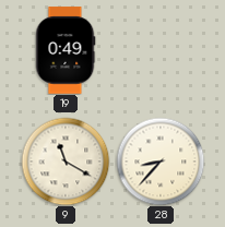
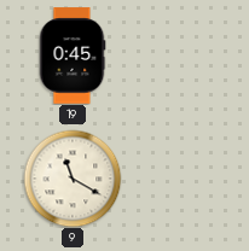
19: 0:49 -> 0:45 (73, 56)
28: 8:37 -> none (161, 162)
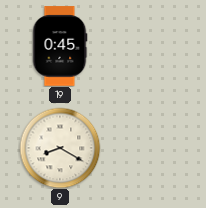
9: 11:20 -> 8:20 (60, 148)
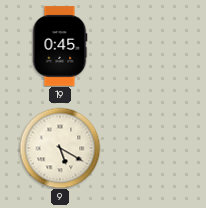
9: 8:20 -> 5:20 (60, 148)
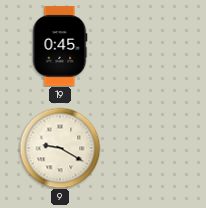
9: 5:20 -> 9:20 (60, 148)
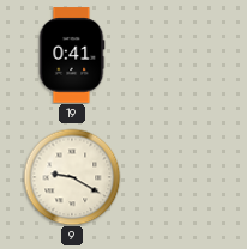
19: 0:45 -> 0:41 (72, 55)
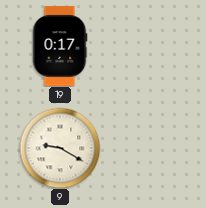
19: 0:41 -> 0:17 (60, 46)
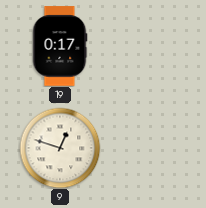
9: 9:20 -> 12:48 (60, 148)
